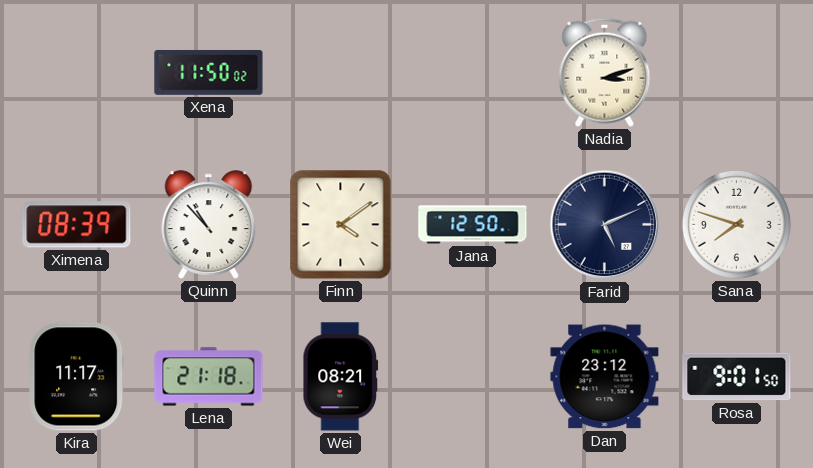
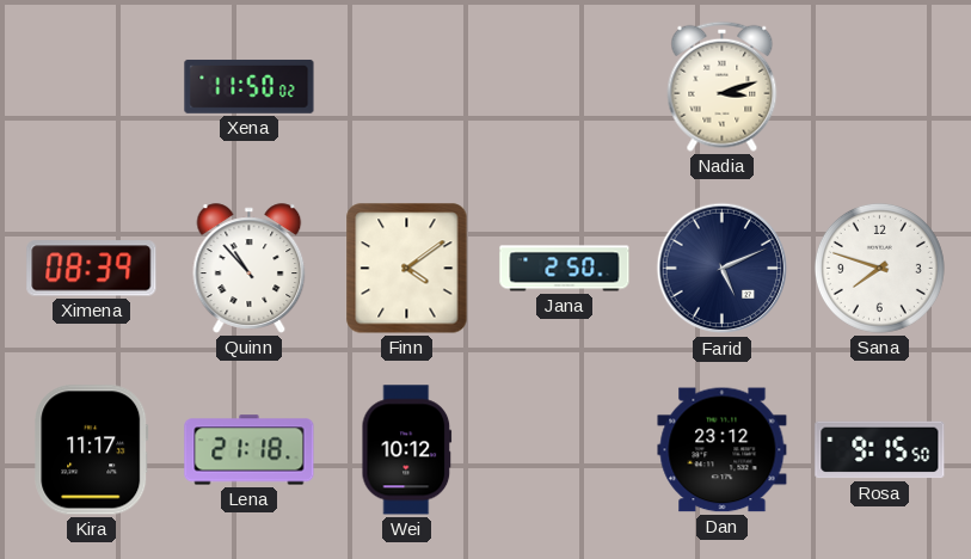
Jana: 12:50 -> 2:50 (565, 269)
Wei: 08:21 -> 10:12 (407, 450)
Rosa: 9:01 -> 9:15 (880, 450)
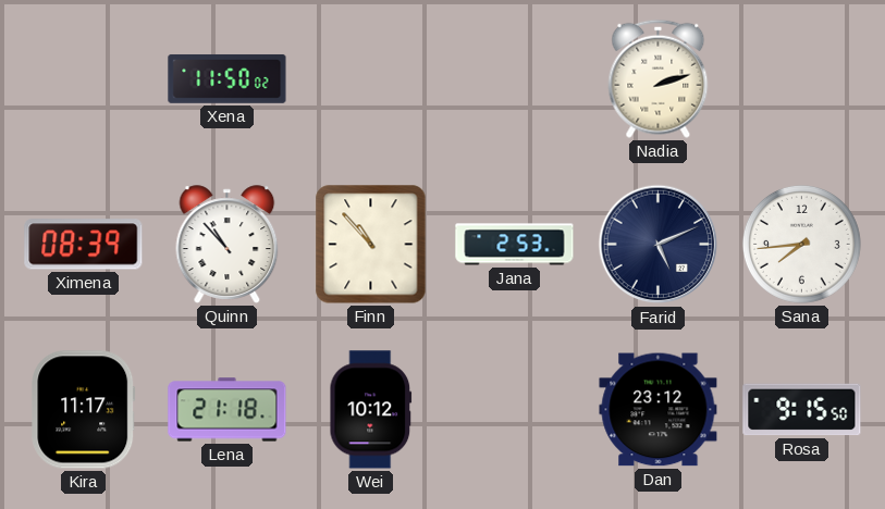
Nadia: 3:12 -> 2:12 (659, 78)
Finn: 4:09 -> 10:53 (371, 245)
Jana: 2:50 -> 2:53 (515, 245)
Sana: 7:48 -> 7:44 (801, 244)
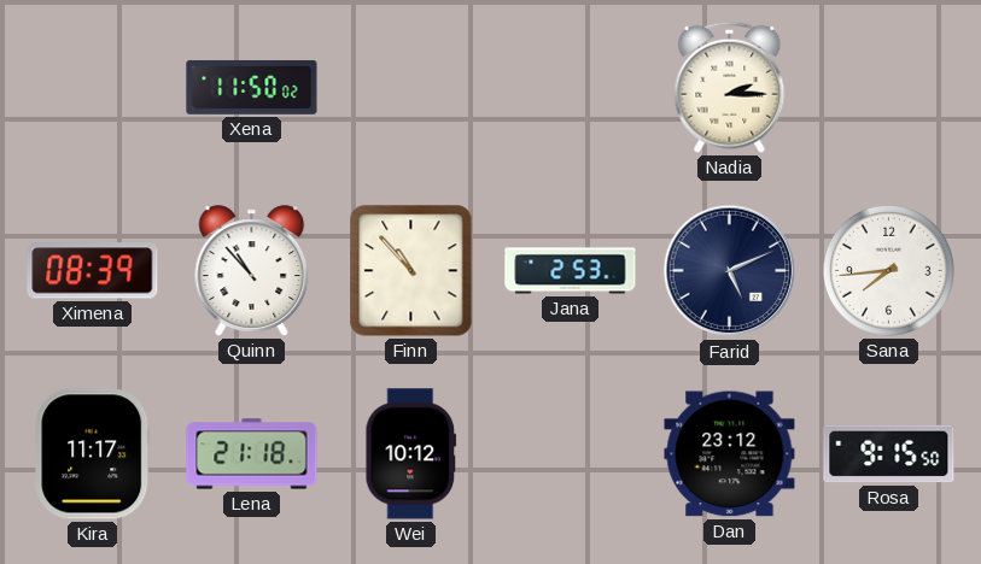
Nadia: 2:12 -> 2:15 (730, 87)
